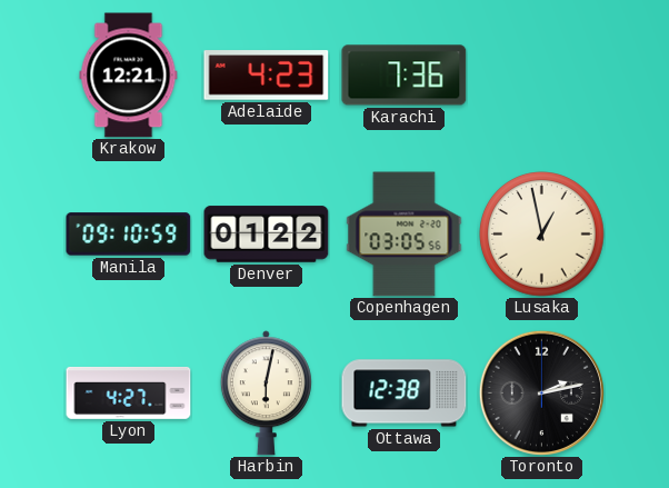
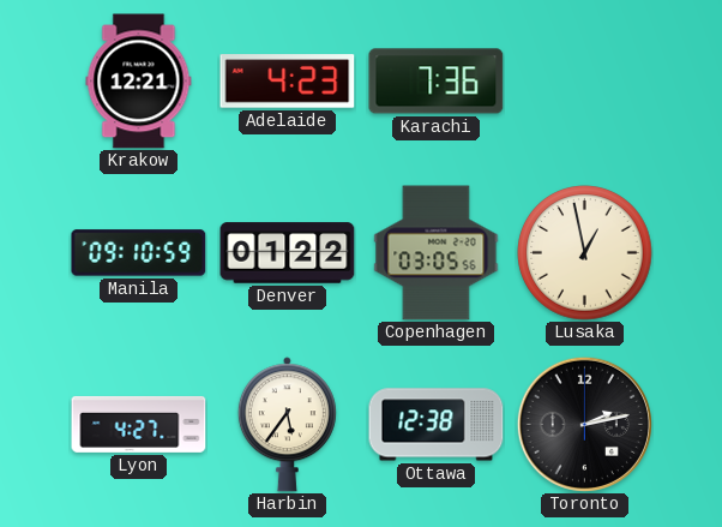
Harbin: 6:02 -> 5:36 (287, 425)
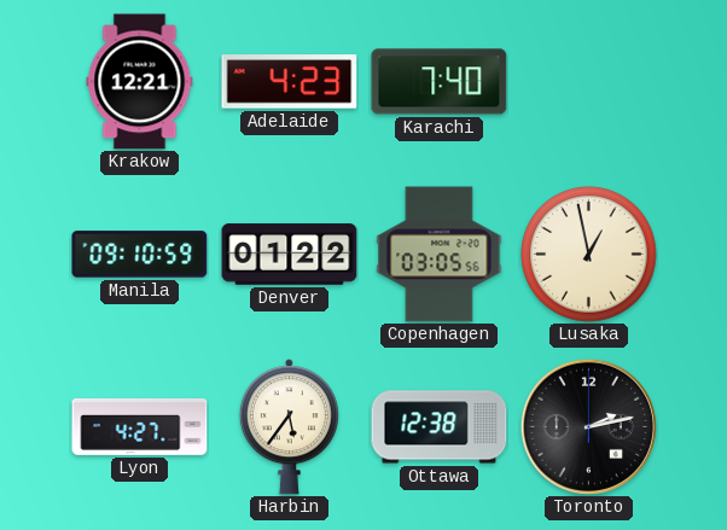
Karachi: 7:36 -> 7:40 (440, 82)
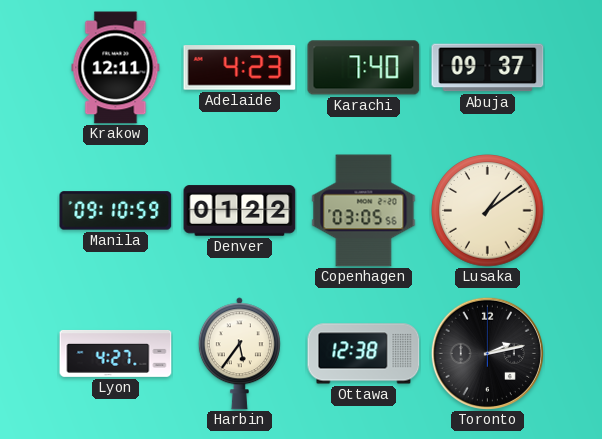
Krakow: 12:21 -> 12:11 (116, 68)
Abuja: none -> 09:37 (488, 68)
Lusaka: 12:58 -> 1:09 (488, 211)
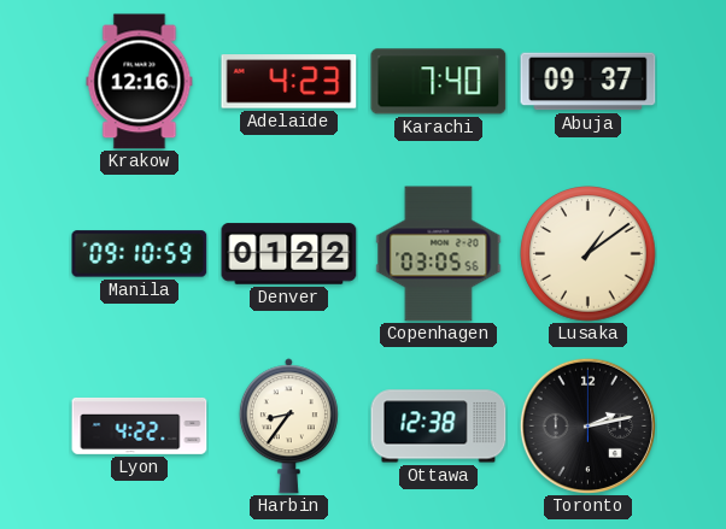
Krakow: 12:11 -> 12:16 (140, 82)
Lyon: 4:27 -> 4:22 (140, 425)
Harbin: 5:36 -> 8:36 (288, 427)
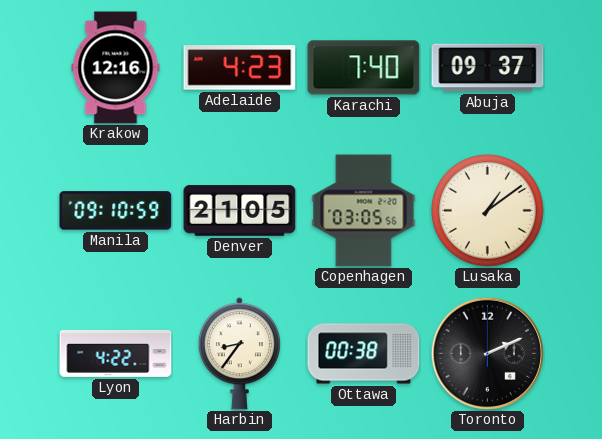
Denver: 01:22 -> 21:05 (240, 211)
Ottawa: 12:38 -> 00:38 (364, 354)
Toronto: 2:13 -> 2:11 (487, 353)
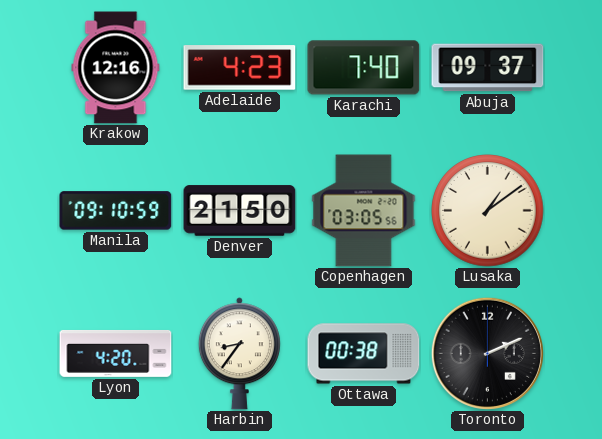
Denver: 21:05 -> 21:50 (240, 211)
Lyon: 4:22 -> 4:20 (116, 353)
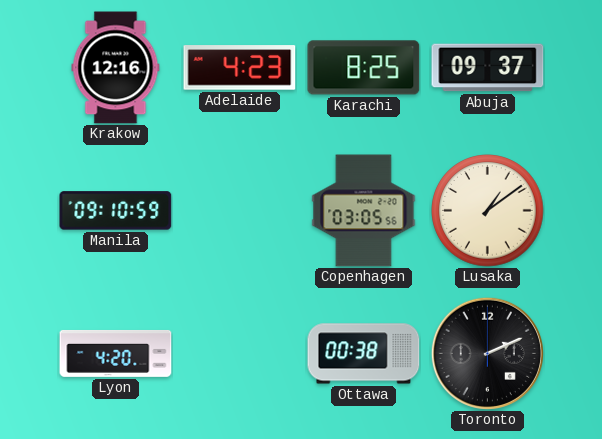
Karachi: 7:40 -> 8:25 (364, 68)
Denver: 21:50 -> none (240, 211)
Harbin: 8:36 -> none (239, 354)
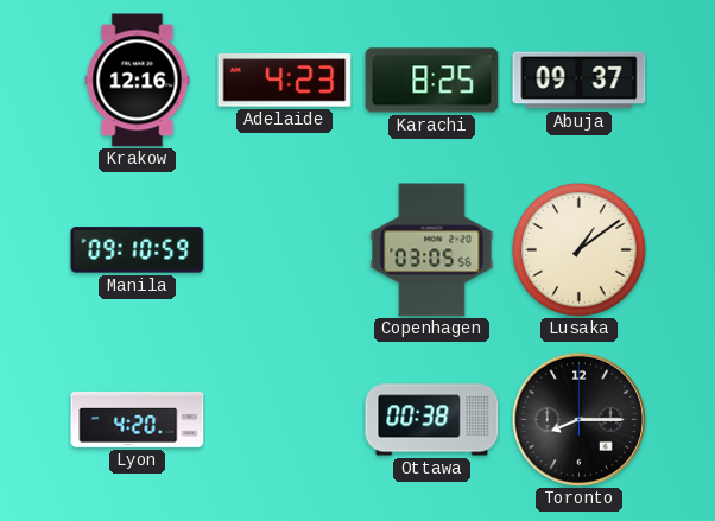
Toronto: 2:11 -> 8:15 (578, 419)
